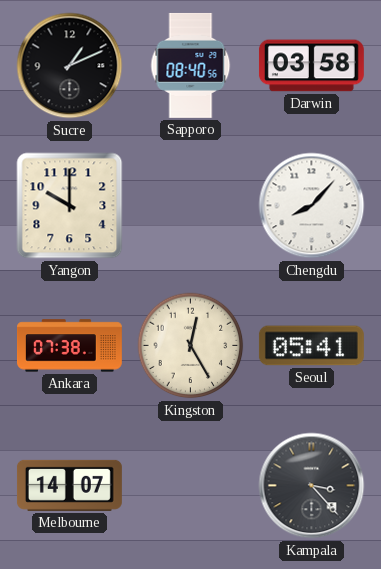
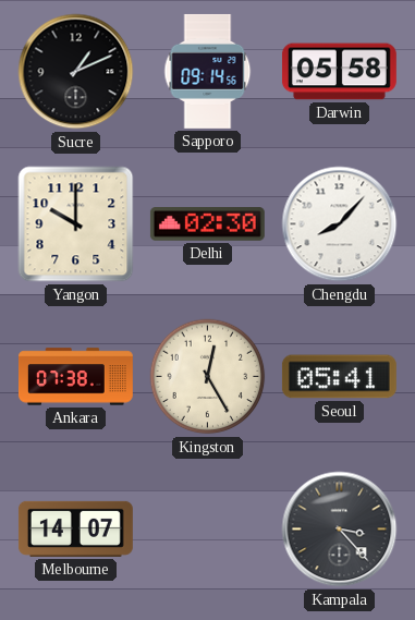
Sapporo: 08:40 -> 09:14 (208, 71)
Darwin: 03:58 -> 05:58 (339, 72)
Delhi: none -> 02:30 (207, 224)
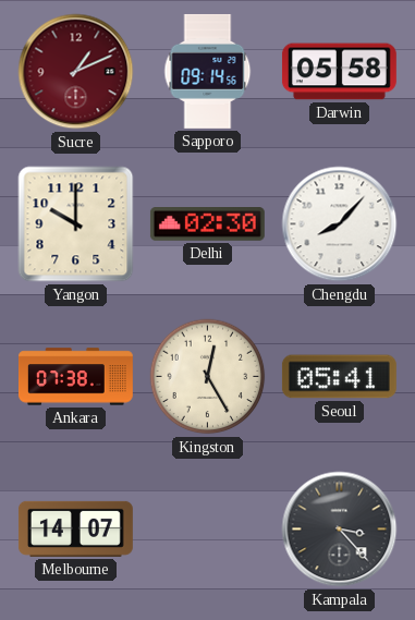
Sucre dial: black -> burgundy (76, 72)
